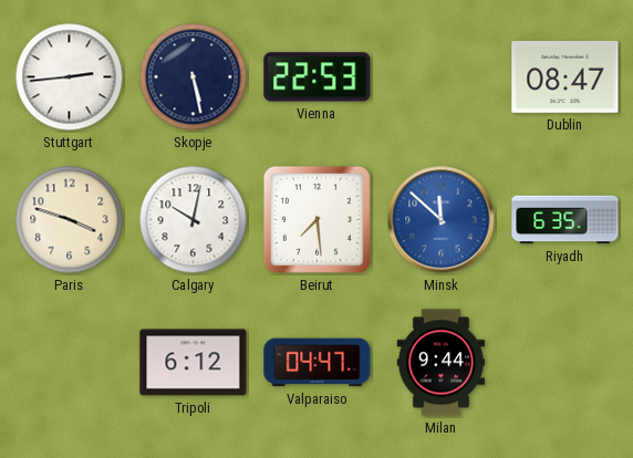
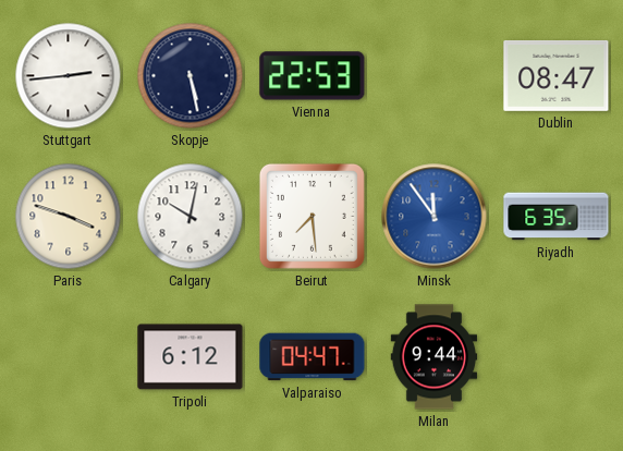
Minsk: 11:52 -> 11:54 (435, 217)
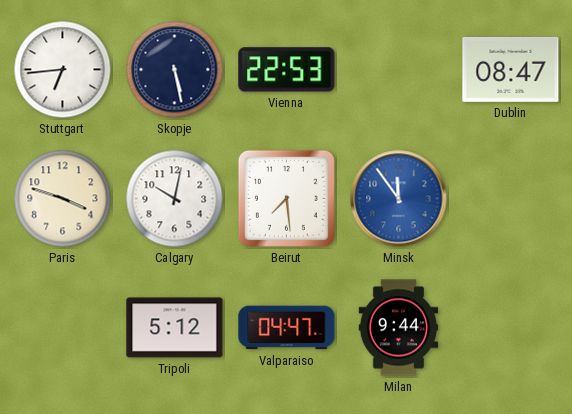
Stuttgart: 2:44 -> 6:44 (63, 70)
Riyadh: 6:35 -> none (557, 217)
Tripoli: 6:12 -> 5:12 (175, 328)
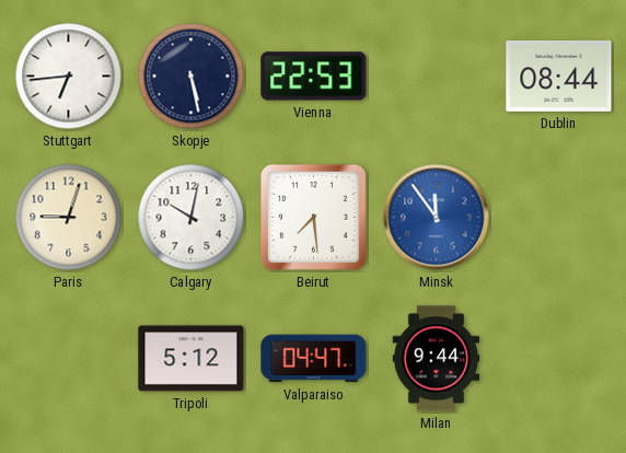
Dublin: 08:47 -> 08:44 (559, 75)
Paris: 3:48 -> 9:03 (69, 218)
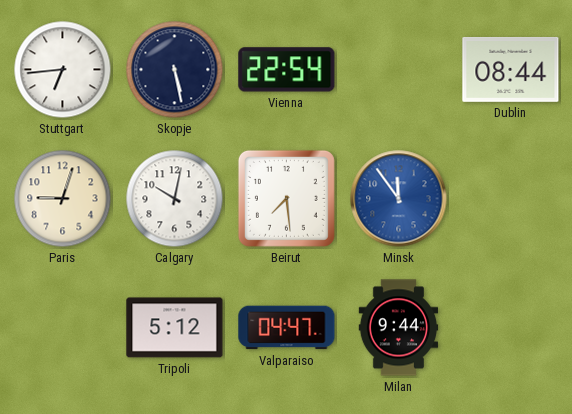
Vienna: 22:53 -> 22:54 (287, 70)
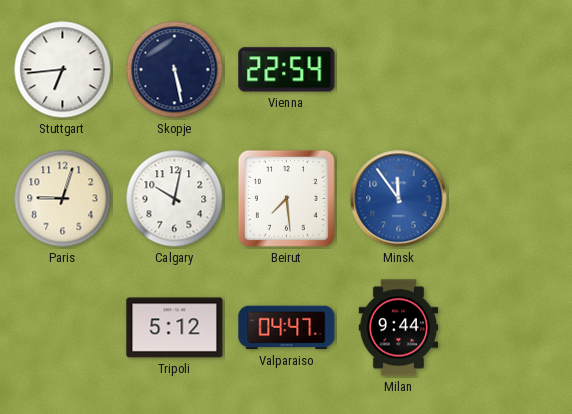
Dublin: 08:44 -> none (511, 69)
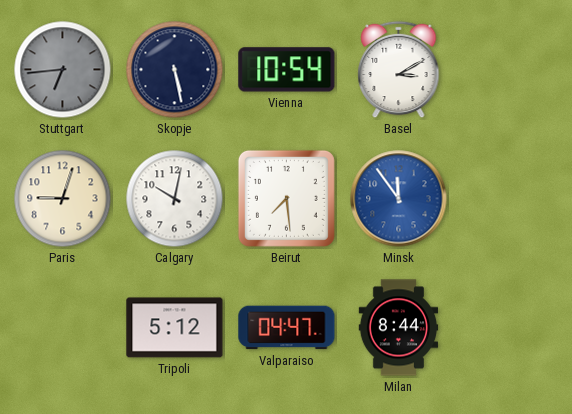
Stuttgart dial: white -> grey (63, 70)
Vienna: 22:54 -> 10:54 (287, 70)
Basel: none -> 3:10 (399, 70)
Milan: 9:44 -> 8:44 (399, 328)
